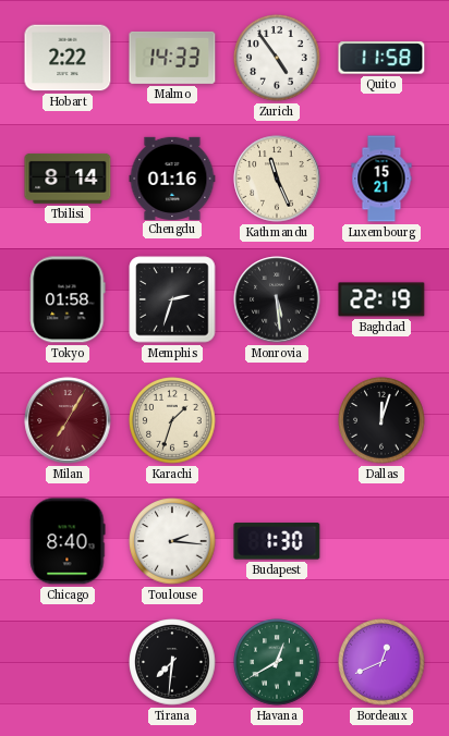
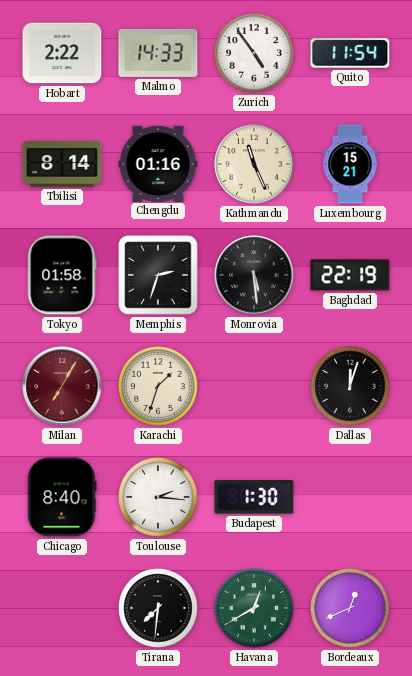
Quito: 11:58 -> 11:54 (350, 53)
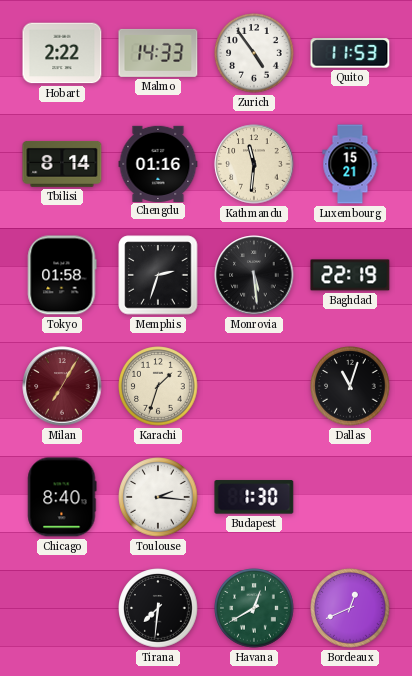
Quito: 11:54 -> 11:53 (350, 53)
Kathmandu: 11:26 -> 11:31 (254, 164)
Dallas: 12:03 -> 11:03 (350, 386)
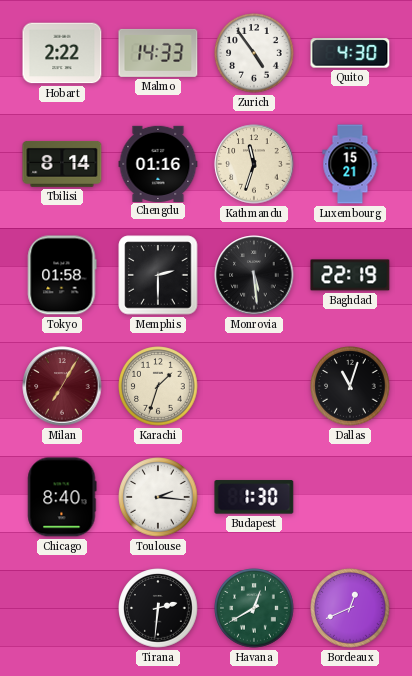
Quito: 11:53 -> 4:30 (350, 53)
Kathmandu: 11:31 -> 11:33 (254, 164)
Memphis: 2:33 -> 2:30 (158, 275)
Tirana: 7:31 -> 2:31 (158, 608)
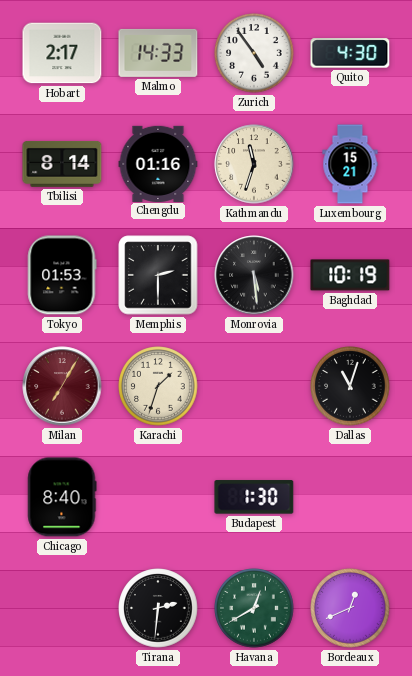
Hobart: 2:22 -> 2:17 (62, 53)
Tokyo: 01:58 -> 01:53 (62, 275)
Baghdad: 22:19 -> 10:19 (350, 275)
Toulouse: 2:16 -> none (158, 497)
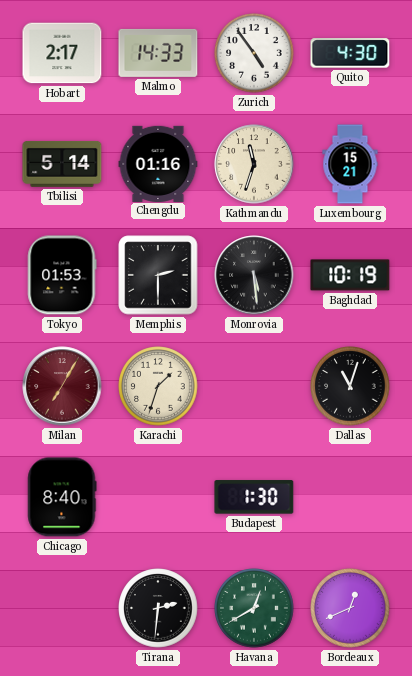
Tbilisi: 8:14 -> 5:14 (62, 164)
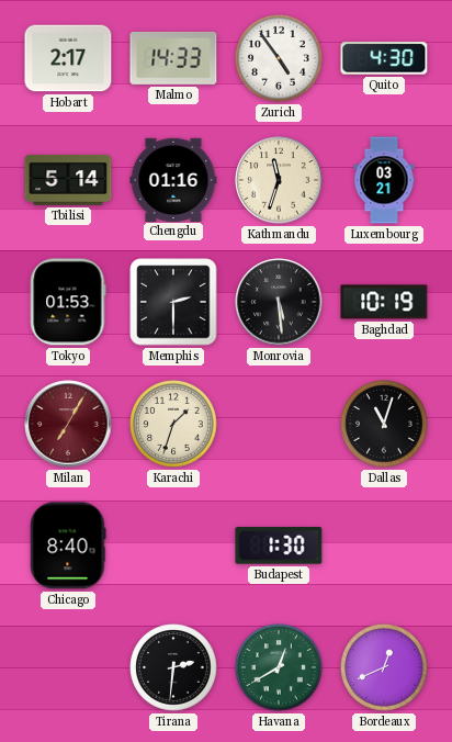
Luxembourg: 15:21 -> 03:21 (384, 180)
